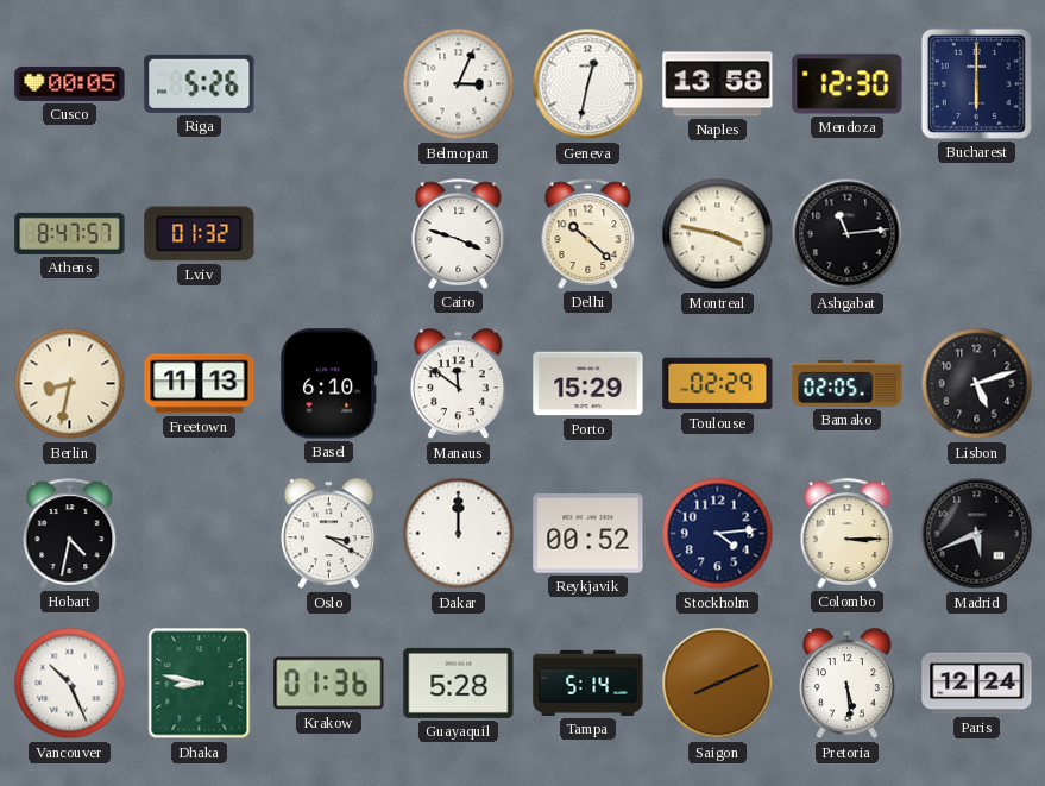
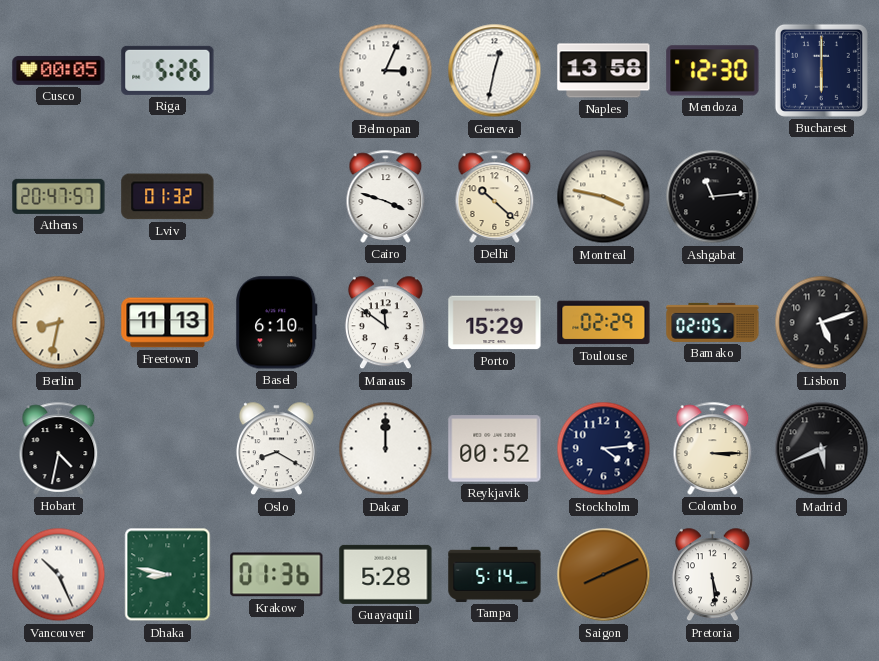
Athens: 8:47 -> 20:47 (59, 196)
Oslo: 3:20 -> 8:20 (276, 449)
Paris: 12:24 -> none (977, 684)
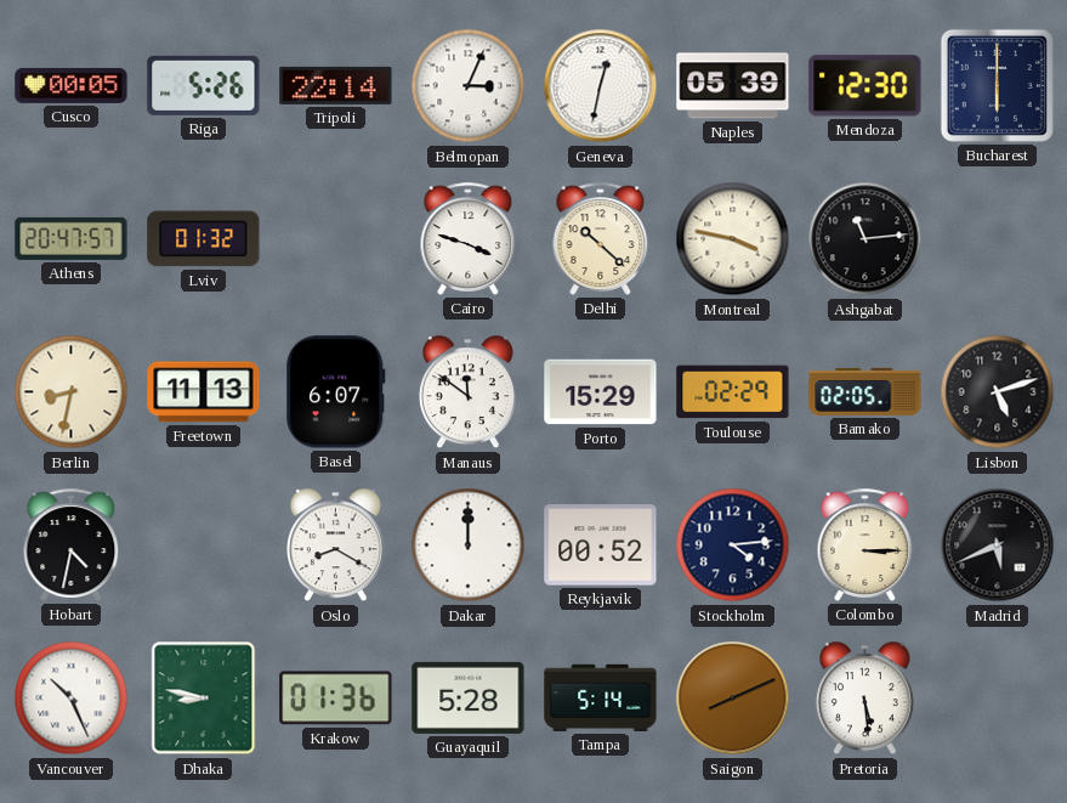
Tripoli: none -> 22:14 (336, 85)
Naples: 13:58 -> 05:39 (733, 86)
Basel: 6:10 -> 6:07 (336, 392)
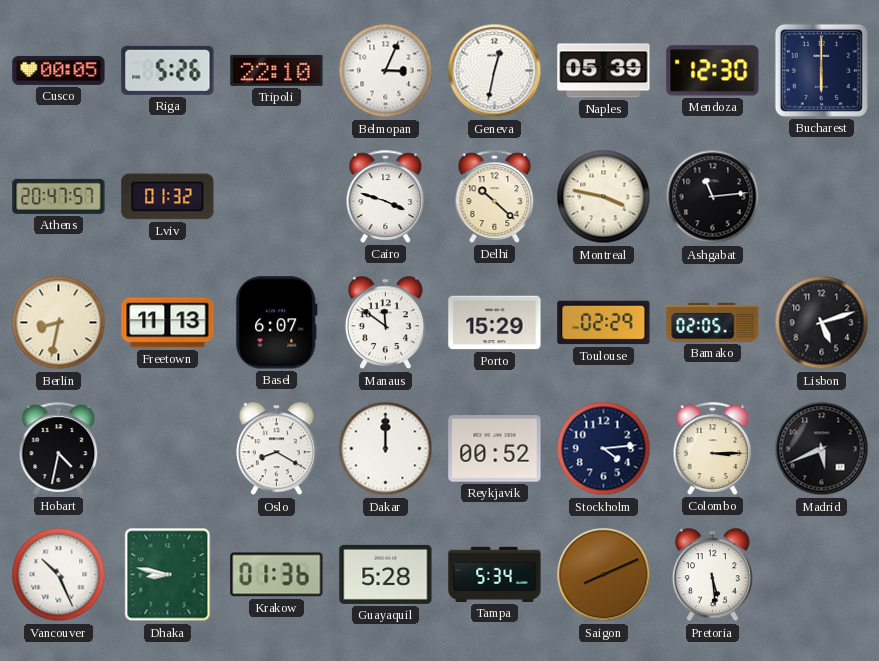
Tripoli: 22:14 -> 22:10 (277, 70)
Tampa: 5:14 -> 5:34 (495, 574)
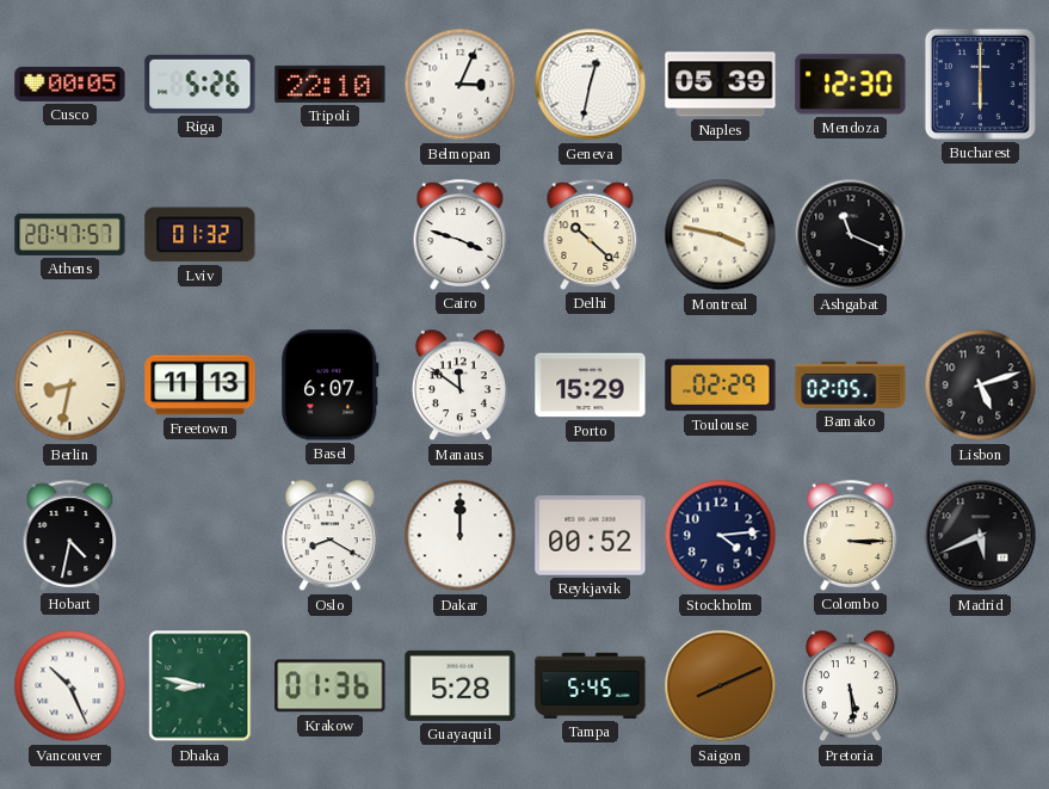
Ashgabat: 11:14 -> 11:19 (851, 235)
Tampa: 5:34 -> 5:45 (591, 685)
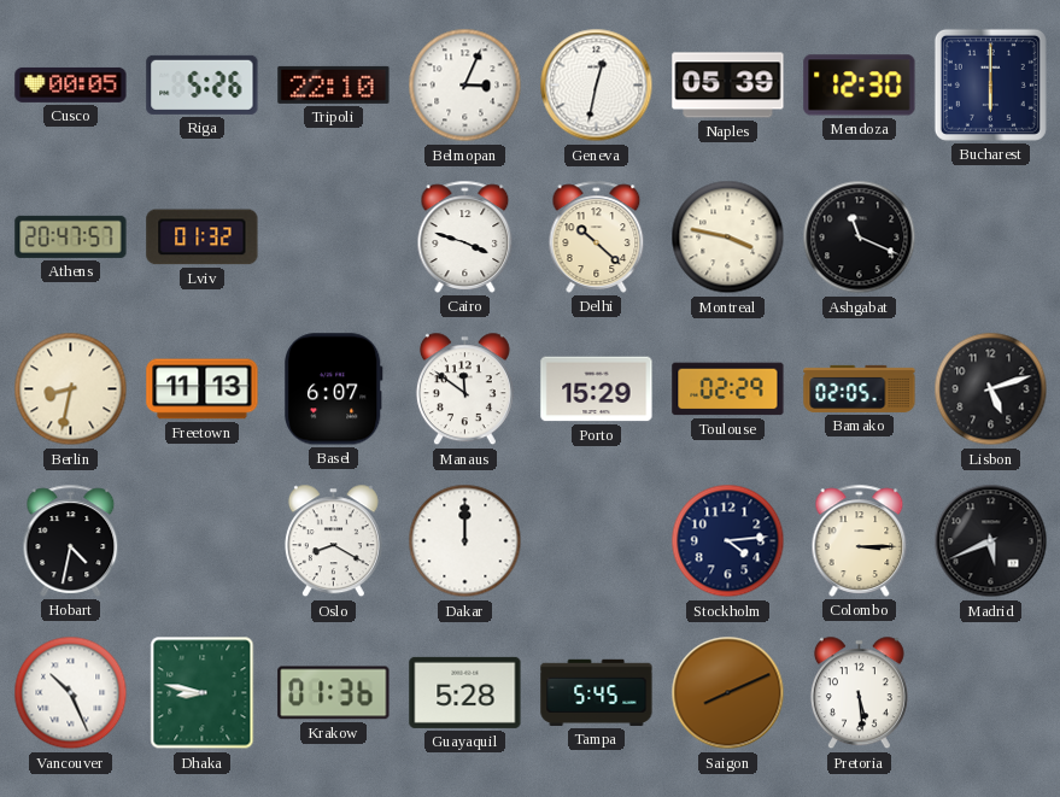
Reykjavik: 00:52 -> none (591, 536)
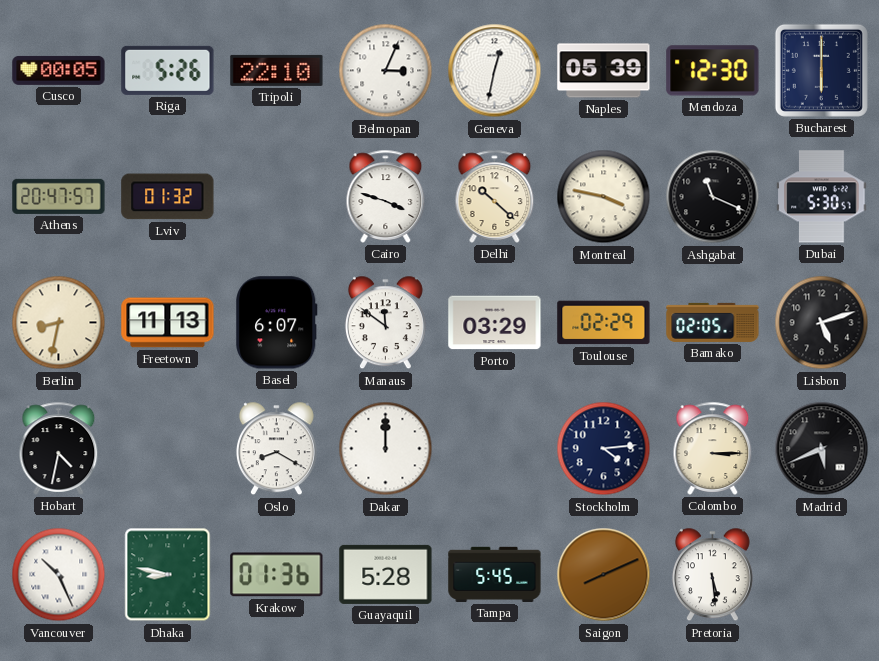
Dubai: none -> 5:30 (822, 197)
Porto: 15:29 -> 03:29 (495, 323)
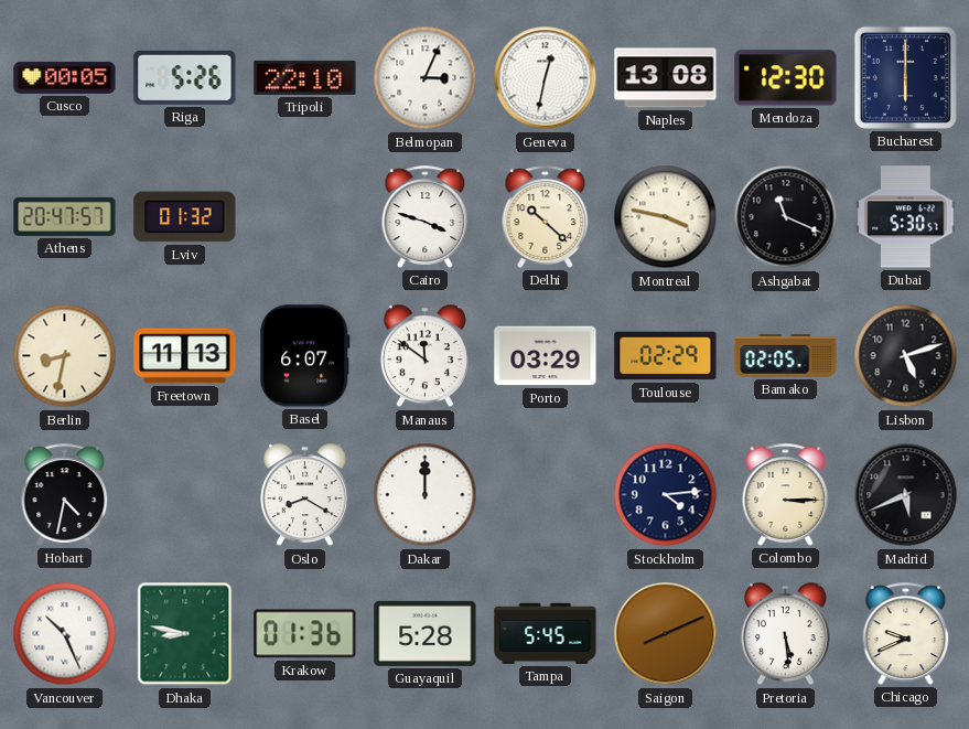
Naples: 05:39 -> 13:08 (666, 78)
Chicago: none -> 9:41 (906, 633)
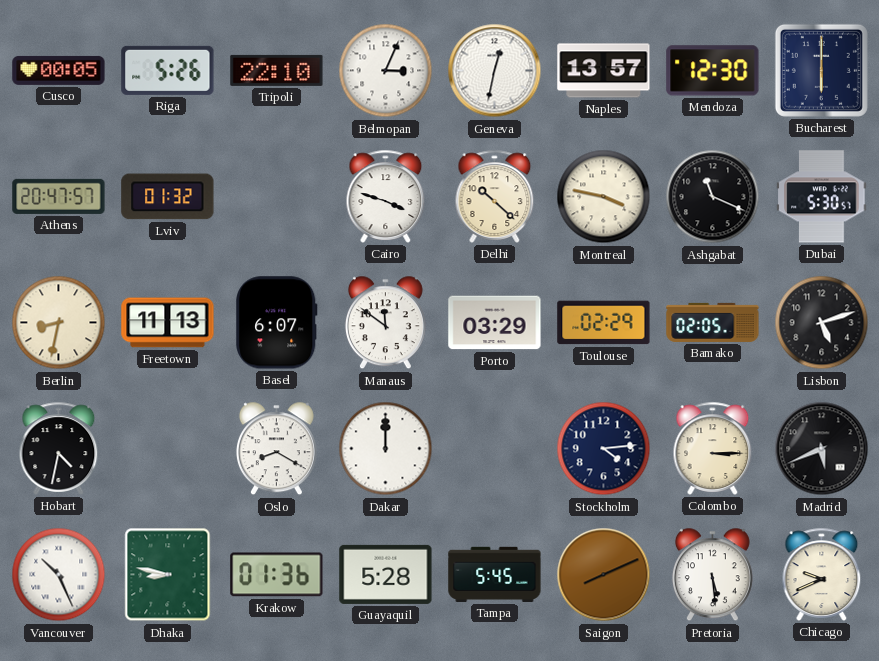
Naples: 13:08 -> 13:57 (604, 71)
